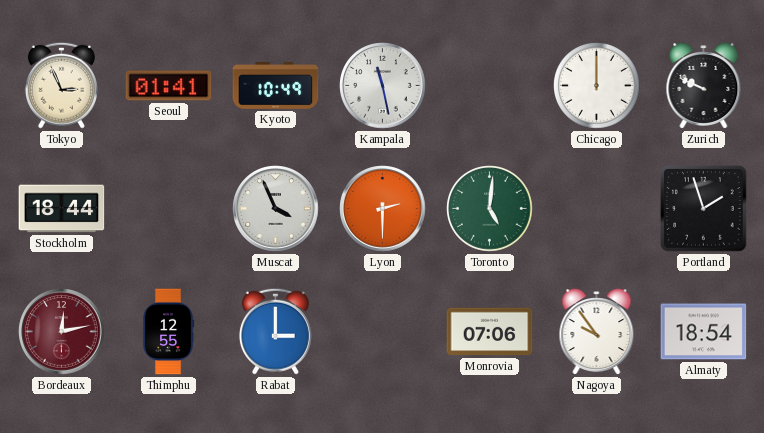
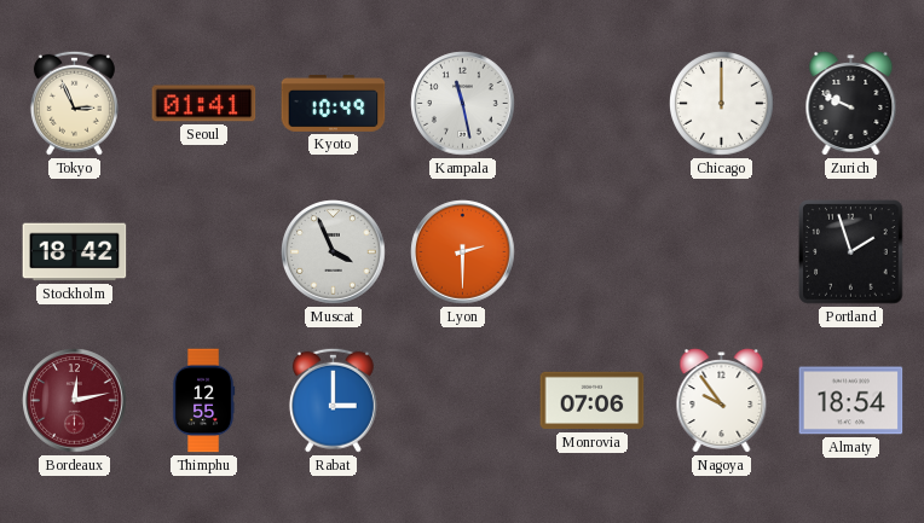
Stockholm: 18:44 -> 18:42 (75, 252)
Toronto: 5:01 -> none (490, 209)
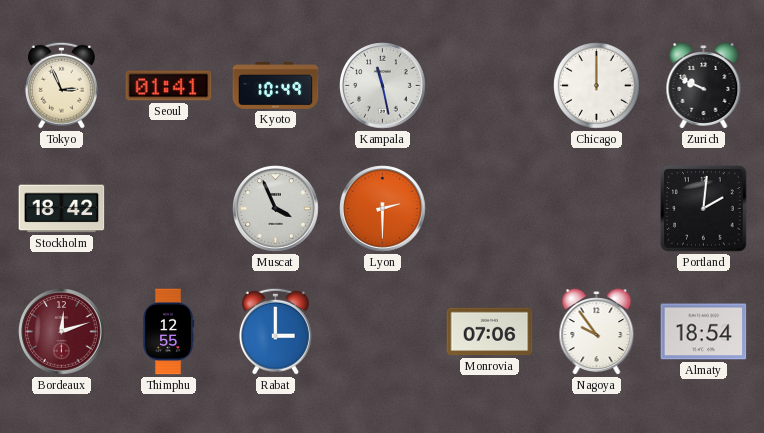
Portland: 1:57 -> 2:01 (704, 209)
Bordeaux: 12:13 -> 12:12 (62, 332)
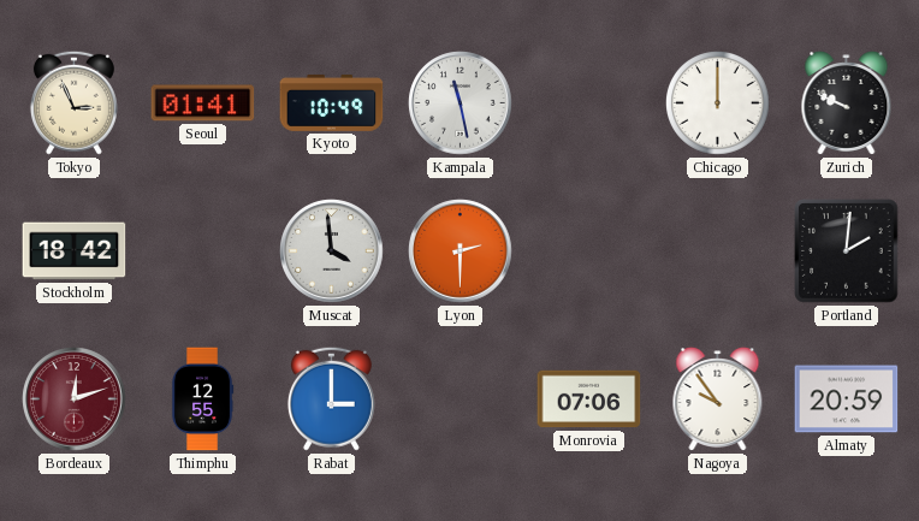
Muscat: 3:56 -> 3:59 (332, 251)
Almaty: 18:54 -> 20:59 (847, 399)
